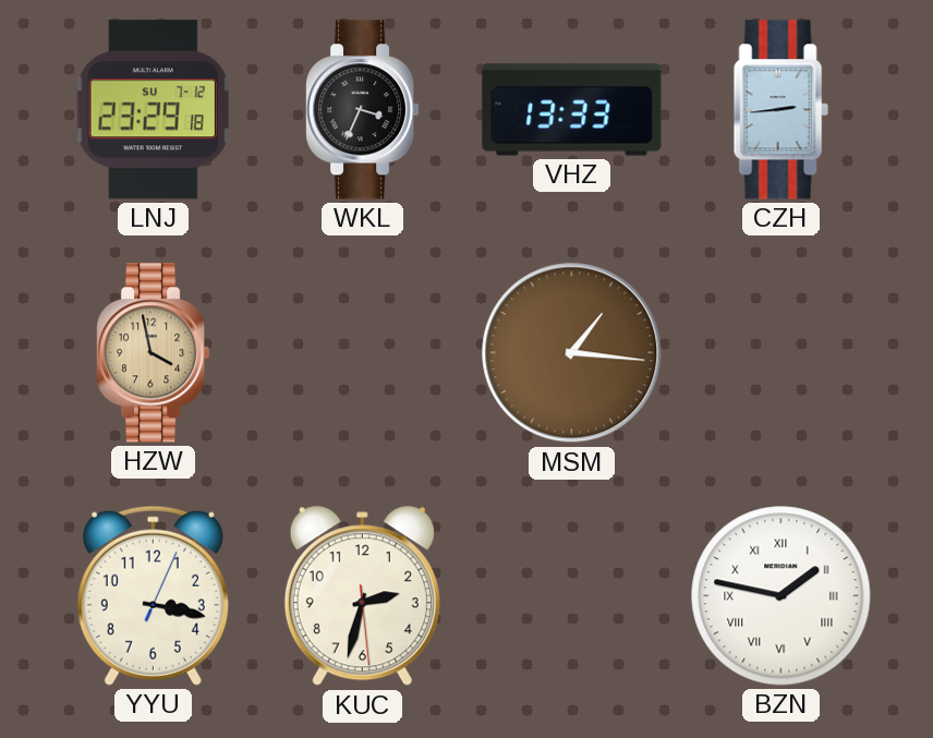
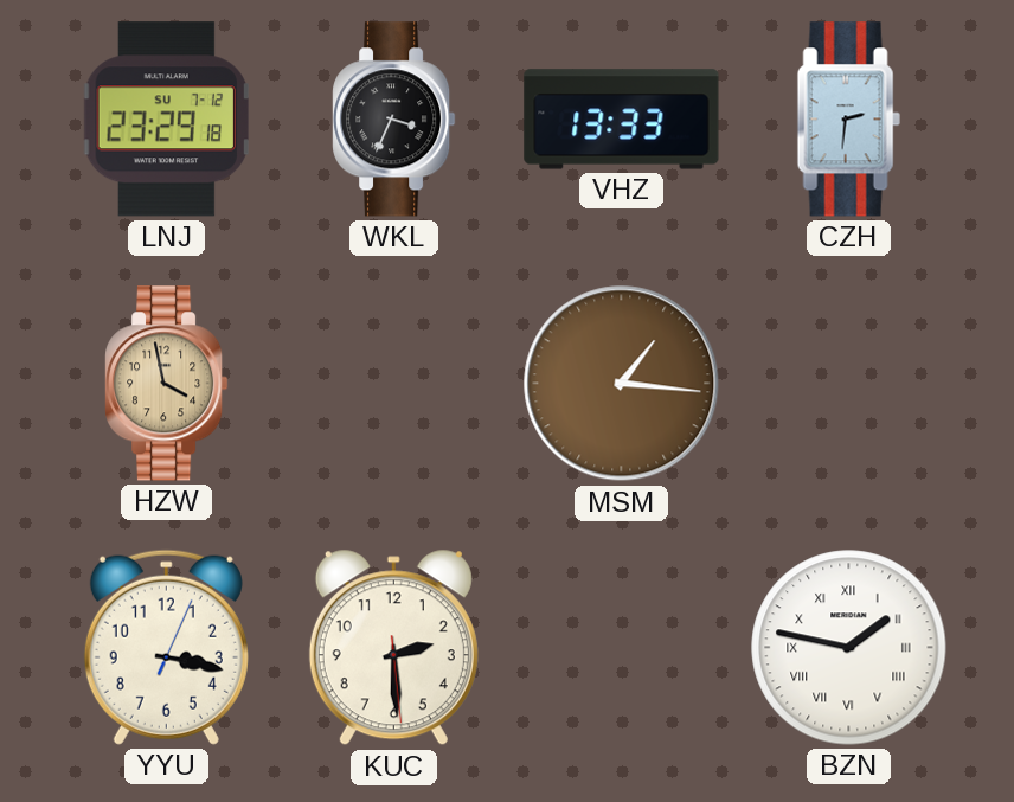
CZH: 2:44 -> 2:31 (848, 120)
KUC: 2:32 -> 2:29 (393, 648)
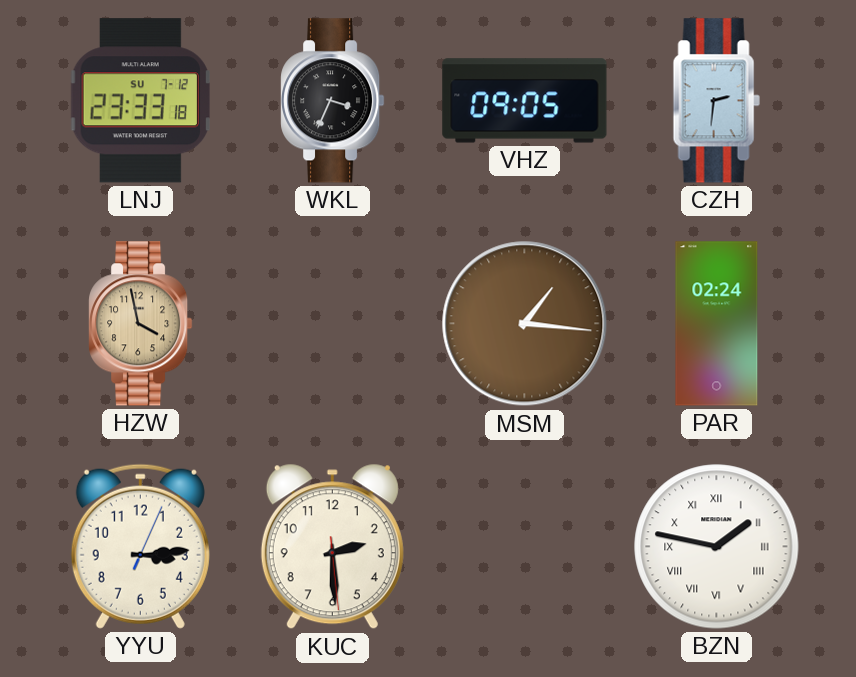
LNJ: 23:29 -> 23:33 (140, 101)
VHZ: 13:33 -> 09:05 (525, 101)
PAR: none -> 02:24 (717, 324)
YYU: 3:17 -> 3:14 (140, 546)
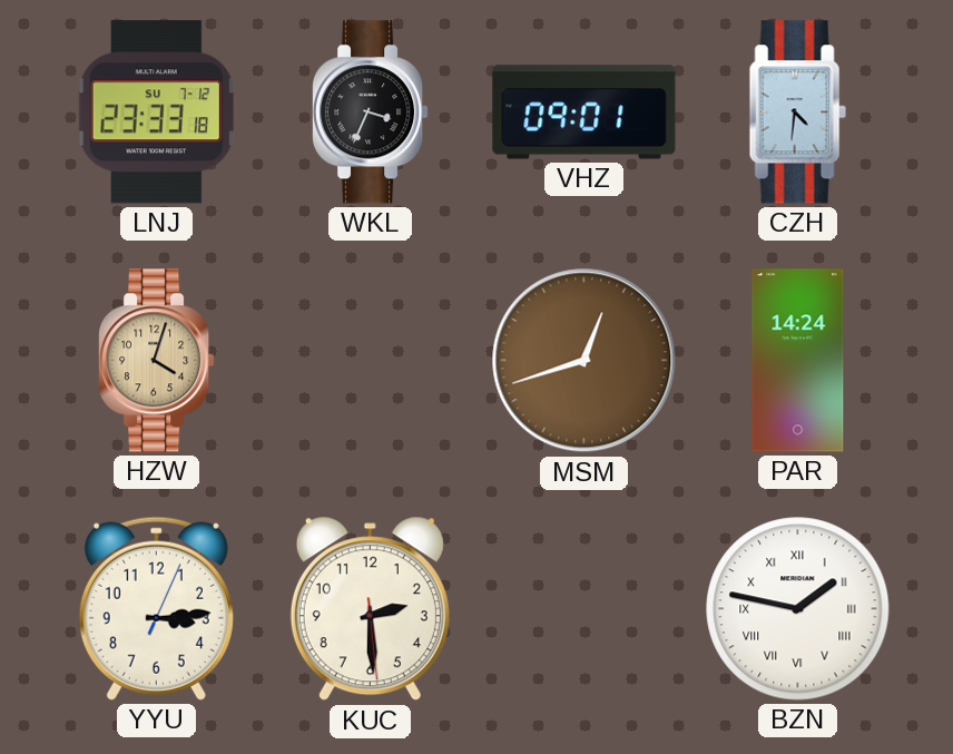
VHZ: 09:05 -> 09:01 (584, 112)
CZH: 2:31 -> 4:31 (797, 112)
HZW: 3:58 -> 4:03 (157, 361)
MSM: 1:16 -> 12:42 (584, 361)
PAR: 02:24 -> 14:24 (798, 361)
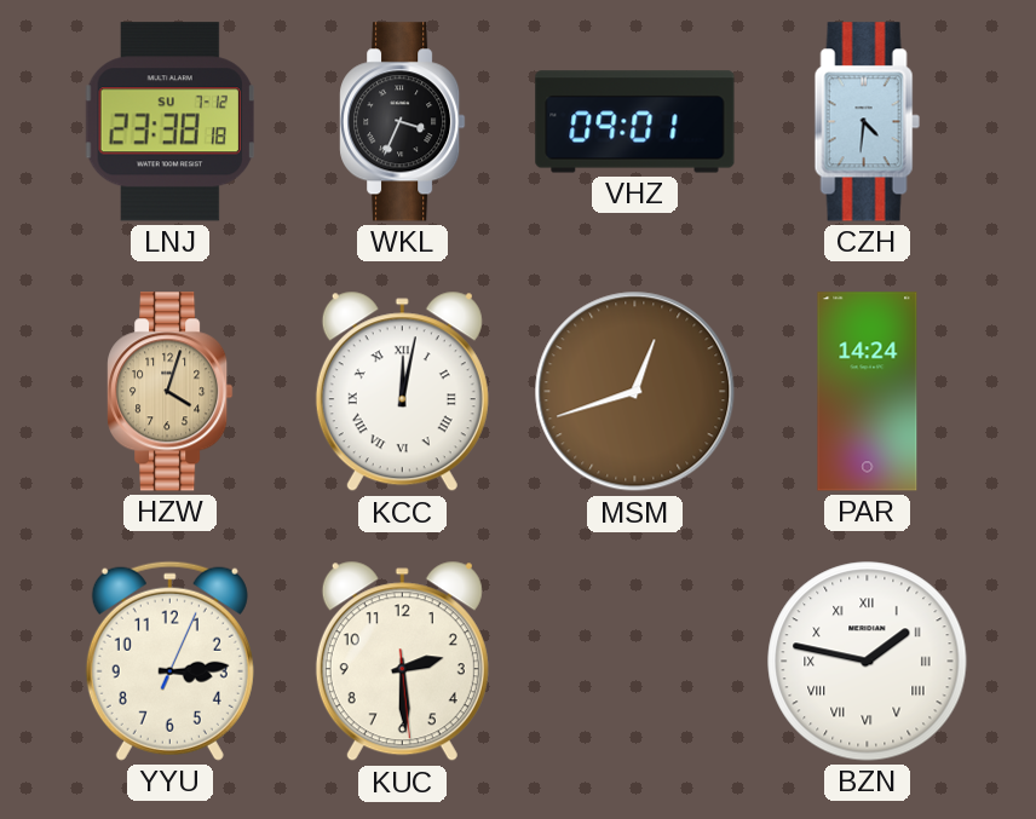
LNJ: 23:33 -> 23:38 (169, 122)
KCC: none -> 12:02 (402, 392)
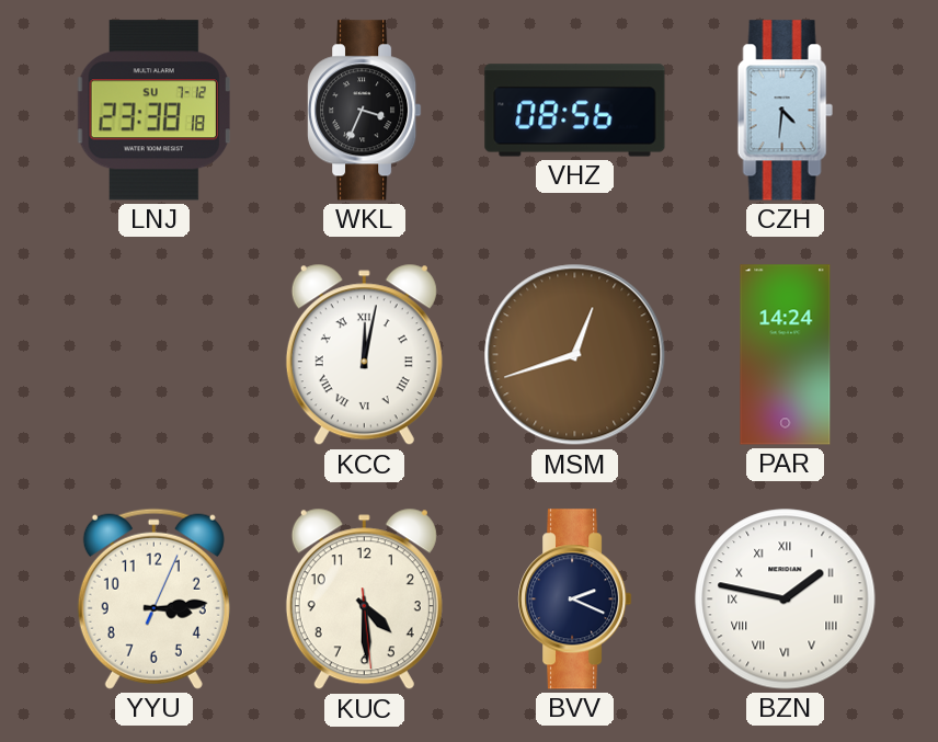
VHZ: 09:01 -> 08:56 (575, 111)
HZW: 4:03 -> none (171, 392)
KUC: 2:29 -> 4:29 (364, 600)
BVV: none -> 2:19 (575, 600)
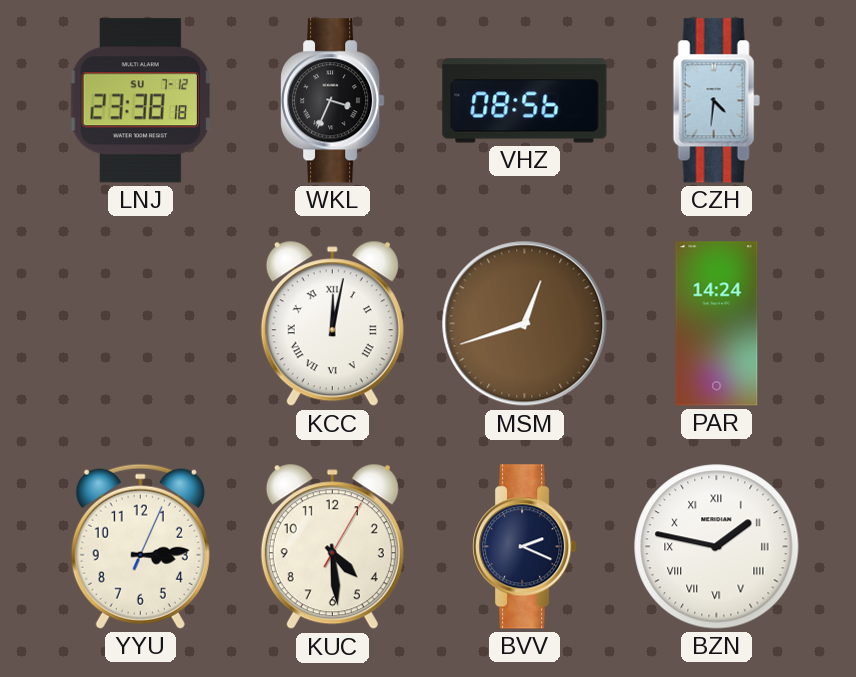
KUC: 4:29:29 -> 4:29:05 (332, 547)
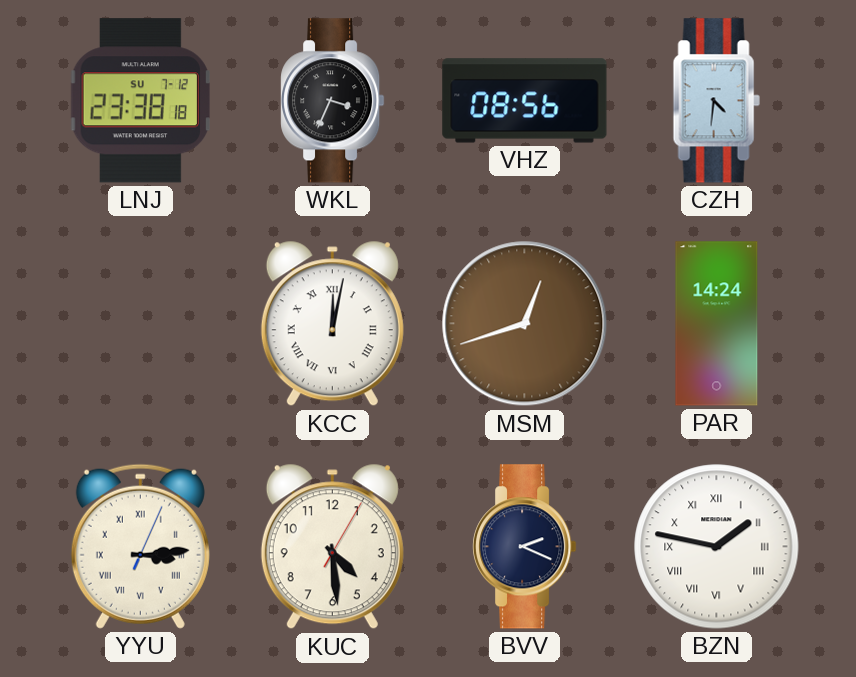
YYU numerals: Arabic -> Roman (140, 546)
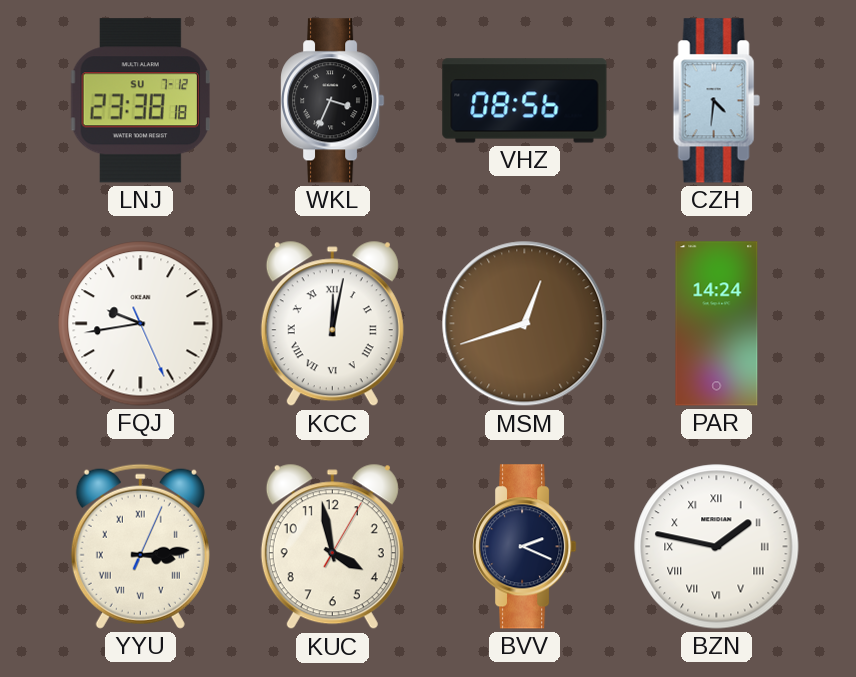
FQJ: none -> 9:43 (141, 324)
KUC: 4:29 -> 3:58 (332, 547)
